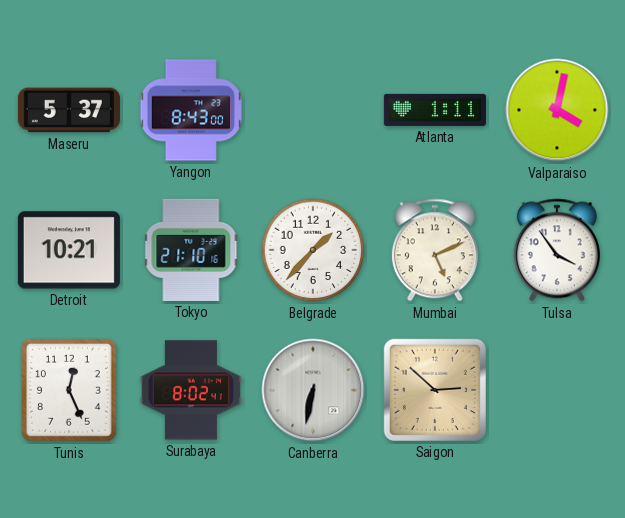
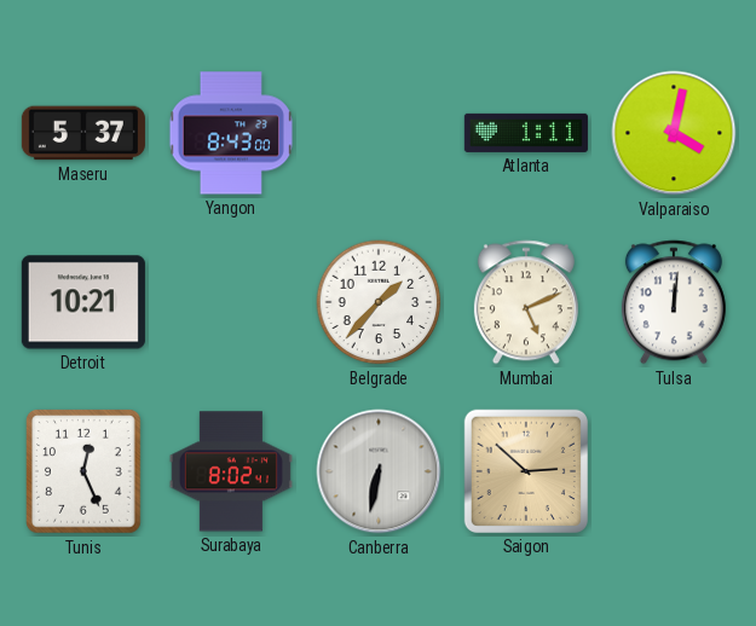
Tokyo: 21:10 -> none (191, 250)
Tulsa: 3:54 -> 12:01 (674, 302)
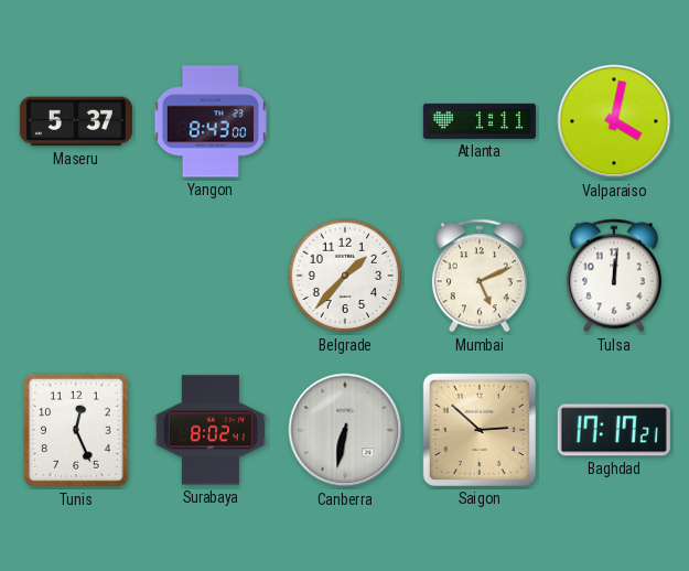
Detroit: 10:21 -> none (83, 302)
Baghdad: none -> 17:17 (614, 430)
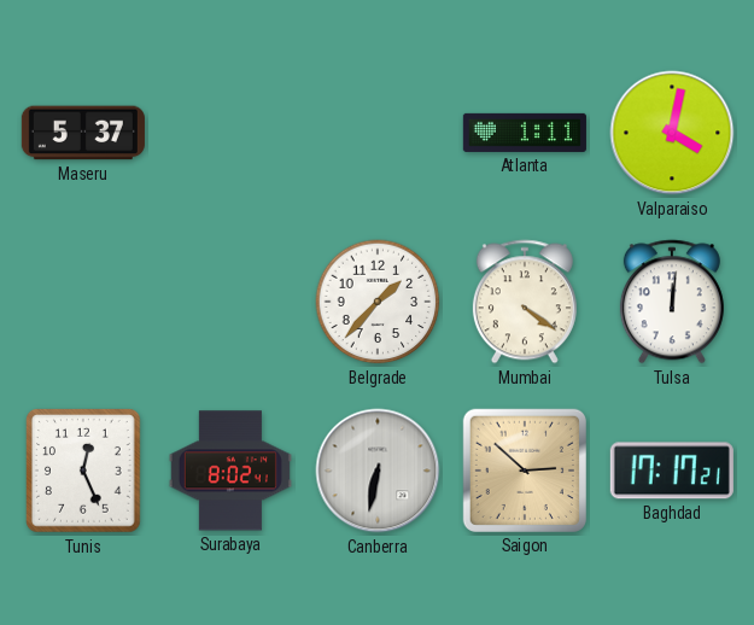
Yangon: 8:43 -> none (211, 121)
Mumbai: 5:11 -> 4:21 (525, 302)
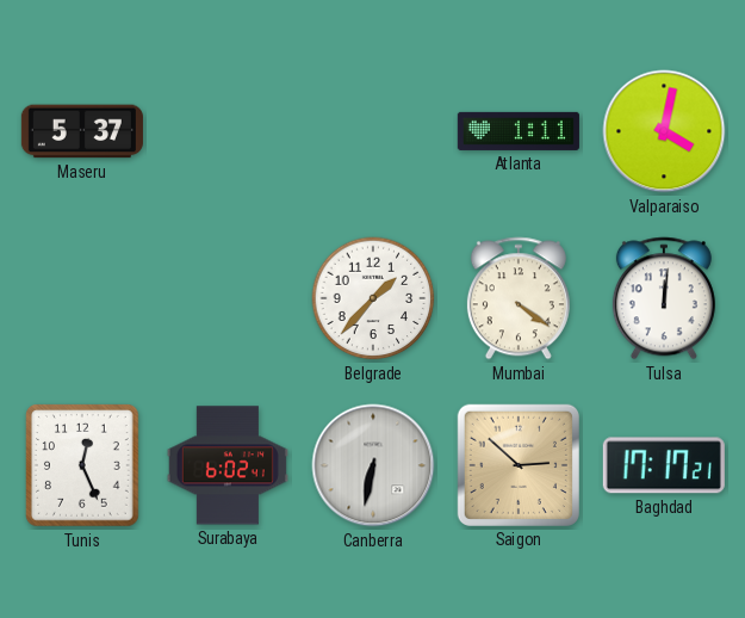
Surabaya: 8:02 -> 6:02 (228, 465)
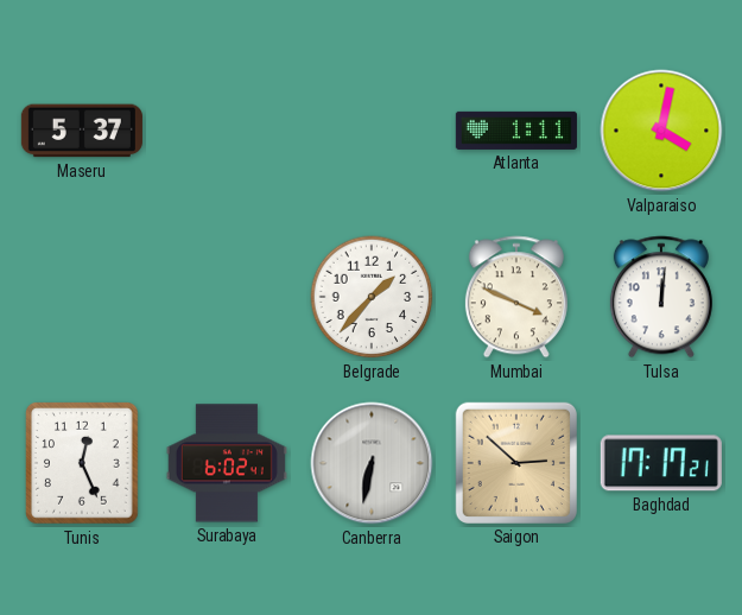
Mumbai: 4:21 -> 3:49 (516, 297)
